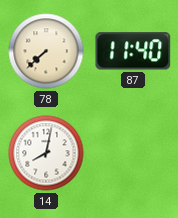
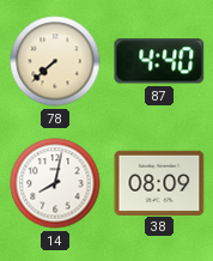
87: 11:40 -> 4:40 (159, 61)
38: none -> 08:09 (159, 182)
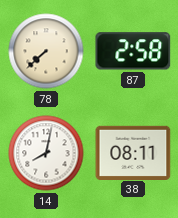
87: 4:40 -> 2:58 (133, 51)
38: 08:09 -> 08:11 (133, 152)
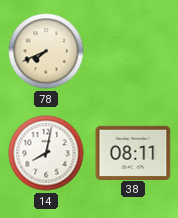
78: 7:38 -> 7:41 (46, 51)
87: 2:58 -> none (133, 51)
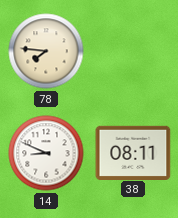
78: 7:41 -> 7:46 (46, 51)
14: 8:02 -> 8:49 (46, 153)
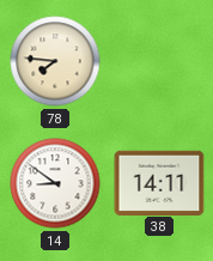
14: 8:49 -> 8:51 (55, 183)
38: 08:11 -> 14:11 (159, 182)
